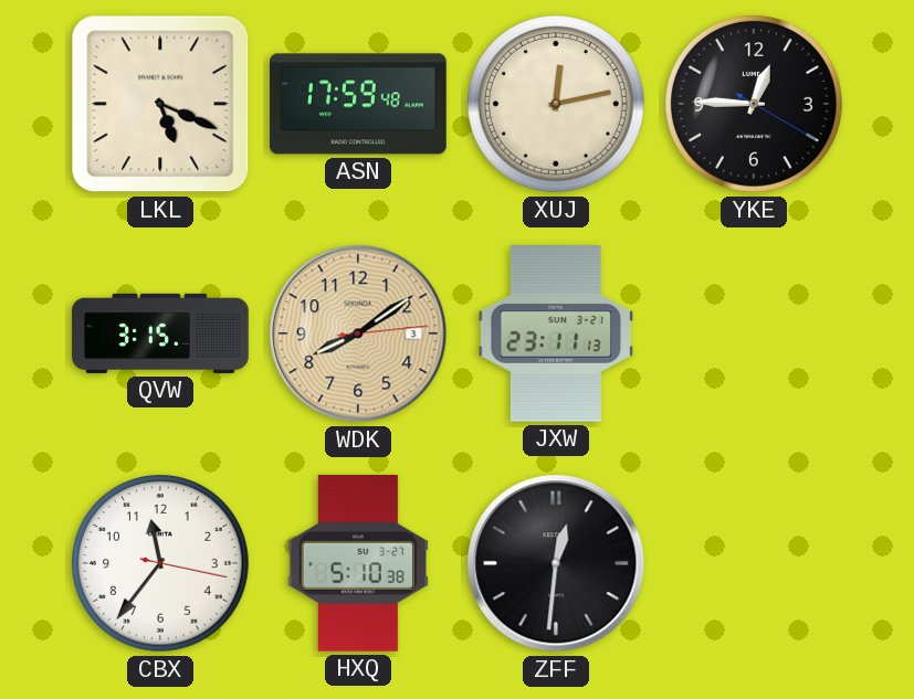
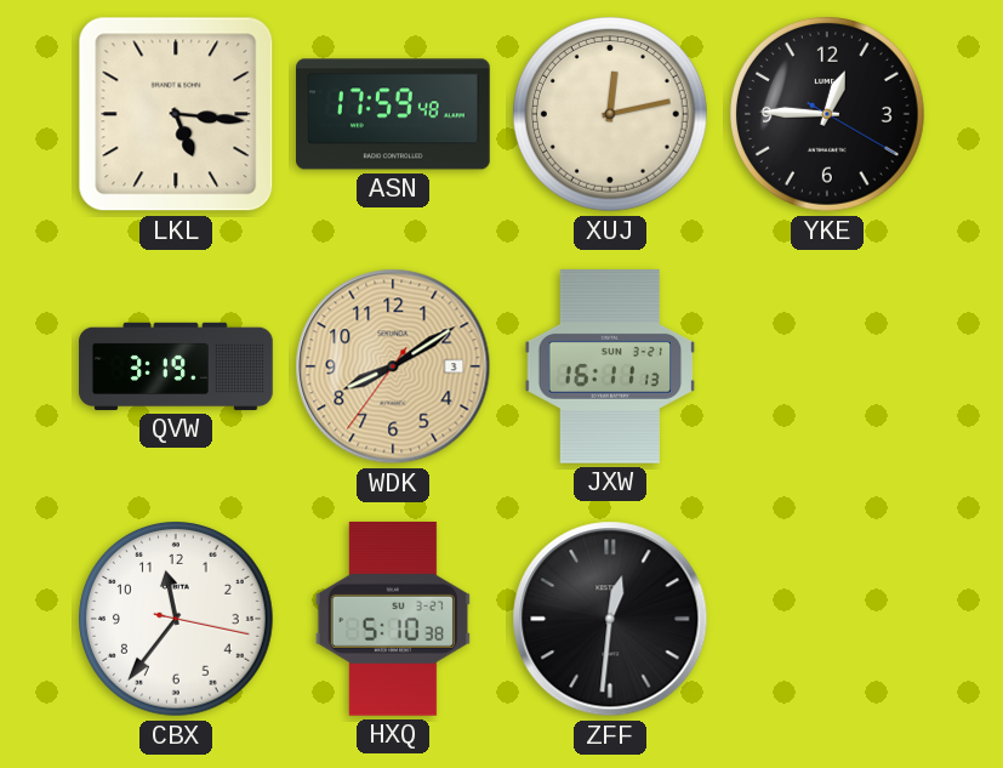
LKL: 5:19 -> 5:16 (176, 114)
QVW: 3:15 -> 3:19 (176, 366)
WDK: 8:09:14 -> 8:09:36 (393, 366)
JXW: 23:11 -> 16:11 (610, 368)
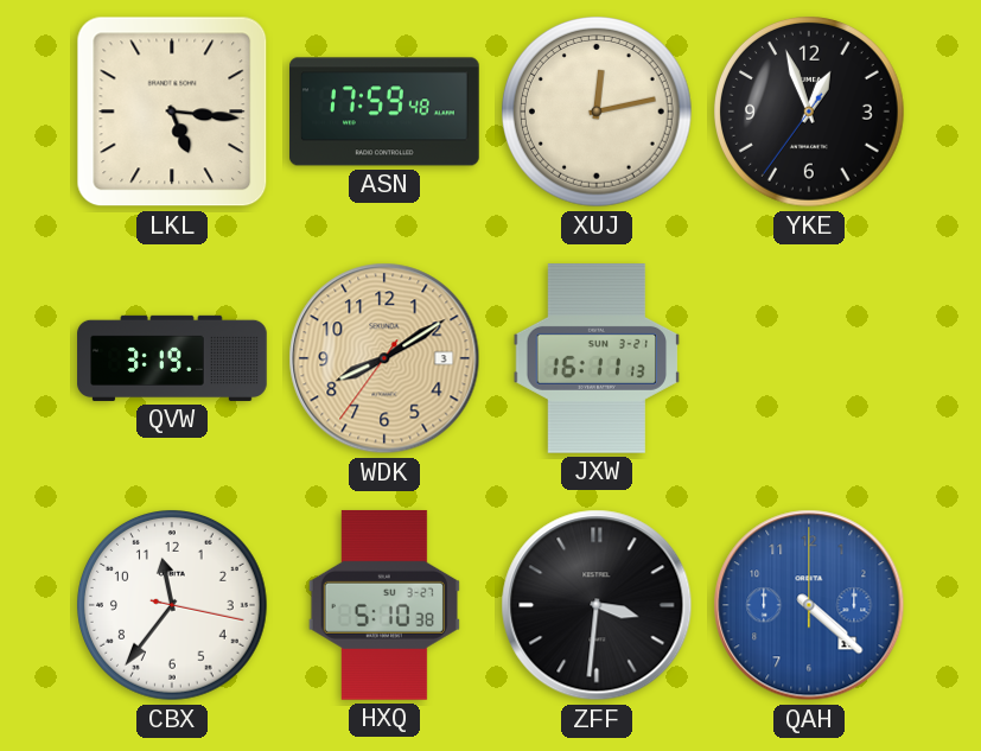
YKE: 12:45 -> 12:56 (810, 113)
ZFF: 12:31 -> 3:31 (597, 605)
QAH: none -> 4:22 (809, 605)
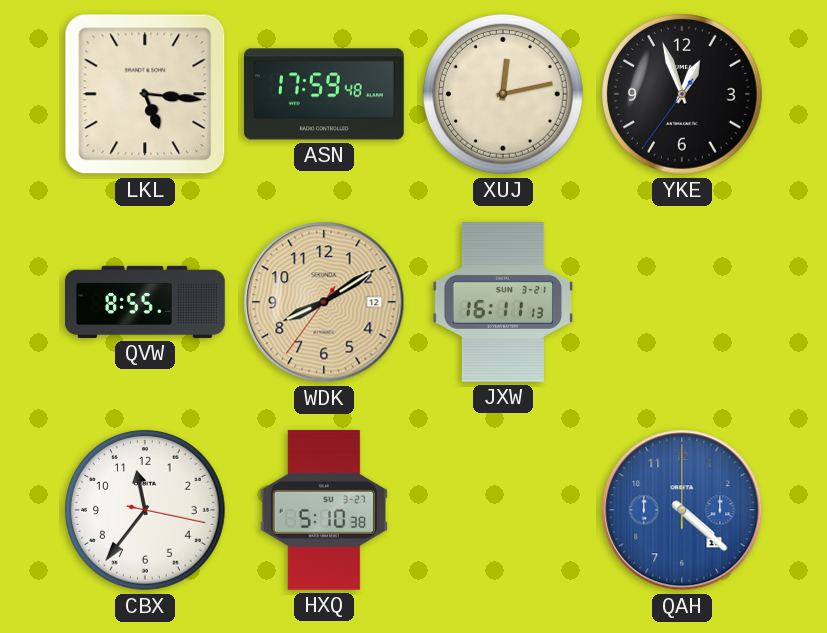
QVW: 3:19 -> 8:55 (145, 302)
WDK date: 3 -> 12 (324, 302)
ZFF: 3:31 -> none (597, 605)
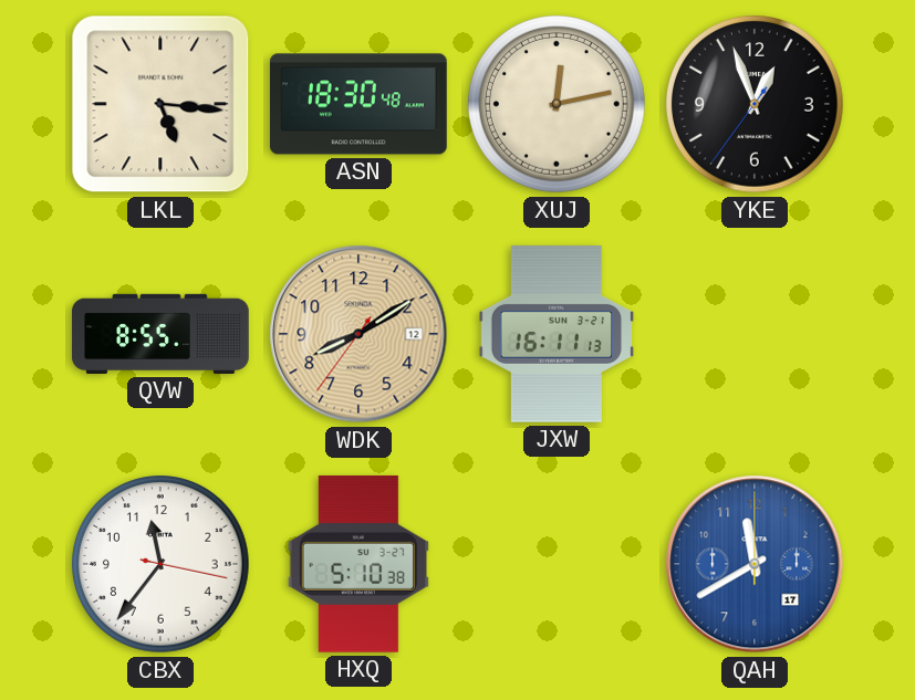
ASN: 17:59 -> 18:30 (360, 104)
QAH: 4:22 -> 11:40 (755, 564)
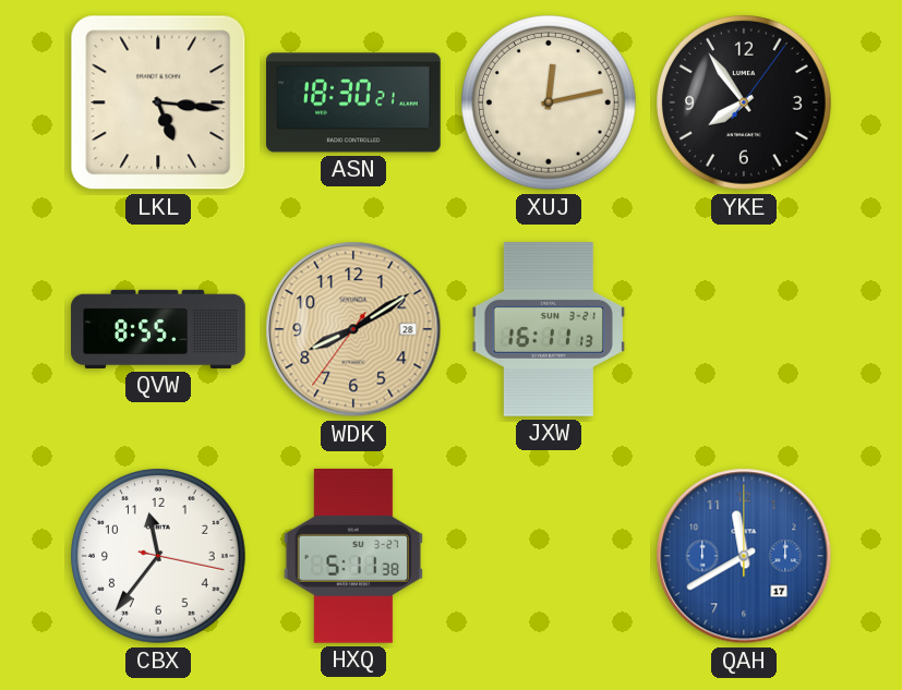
ASN: 18:30:48 -> 18:30:21 (354, 102)
YKE: 12:56 -> 7:54 (745, 104)
WDK date: 12 -> 28 (353, 329)
HXQ: 5:10 -> 5:11 (353, 556)
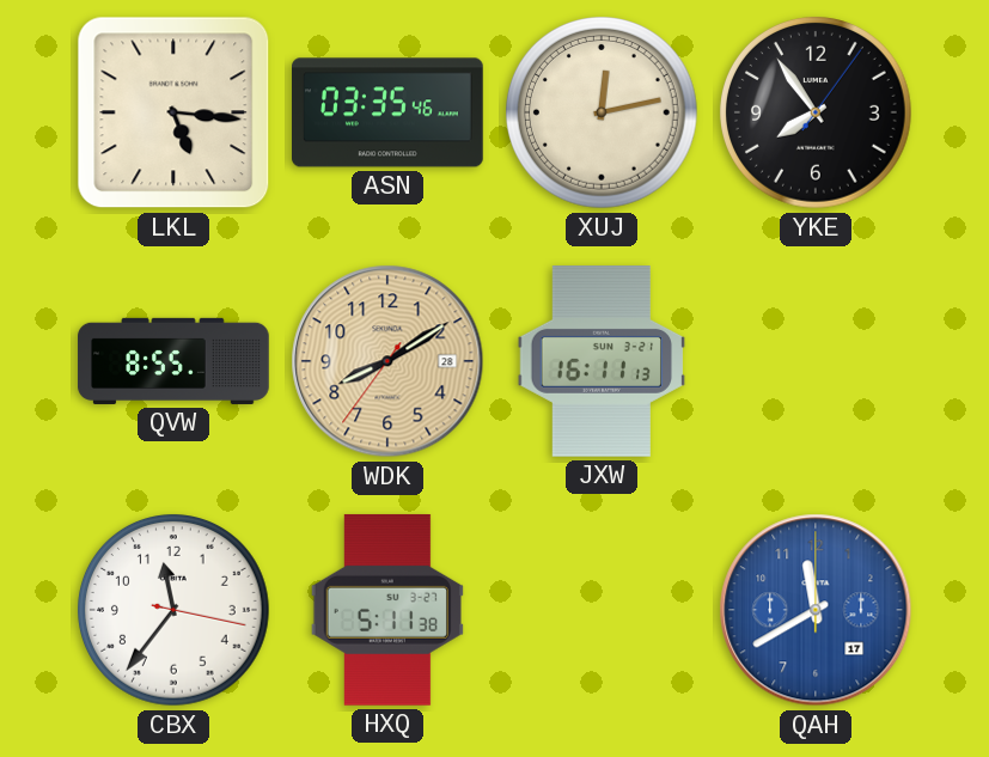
ASN: 18:30 -> 03:35 (389, 112)
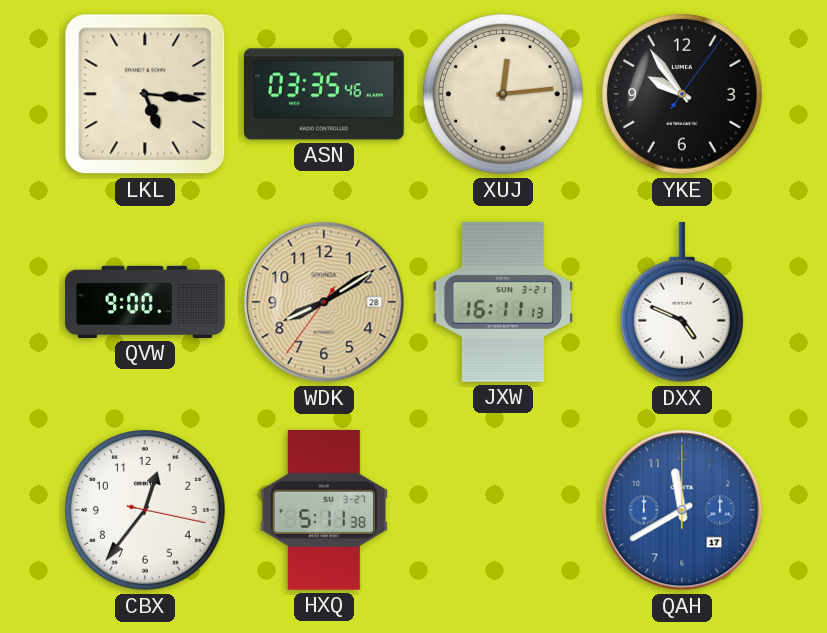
XUJ: 12:13 -> 12:14 (504, 95)
YKE: 7:54 -> 9:54 (683, 95)
QVW: 8:55 -> 9:00 (145, 302)
DXX: none -> 4:49 (682, 302)
CBX: 11:36 -> 12:36 (146, 511)
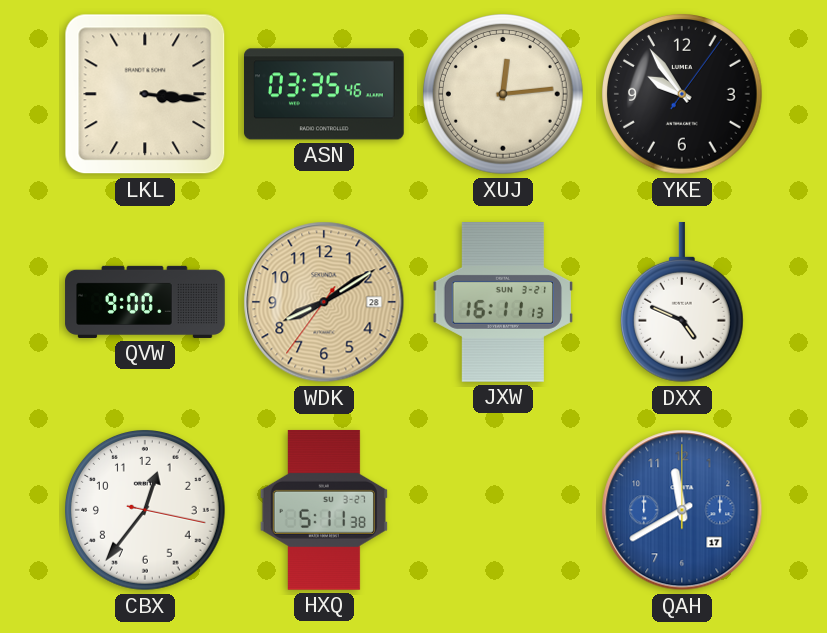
LKL: 5:16 -> 3:16 (145, 94)
